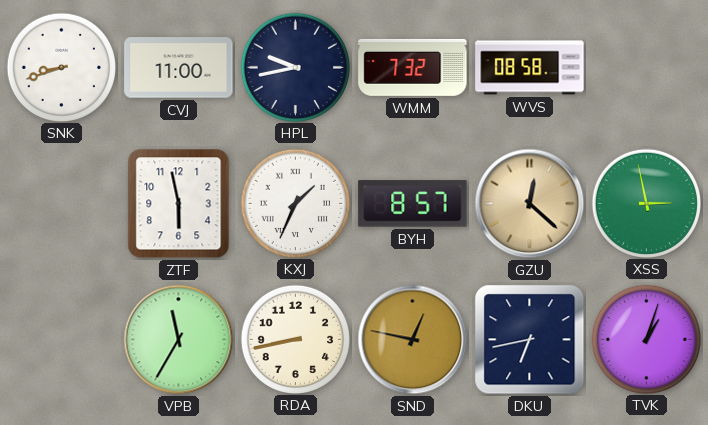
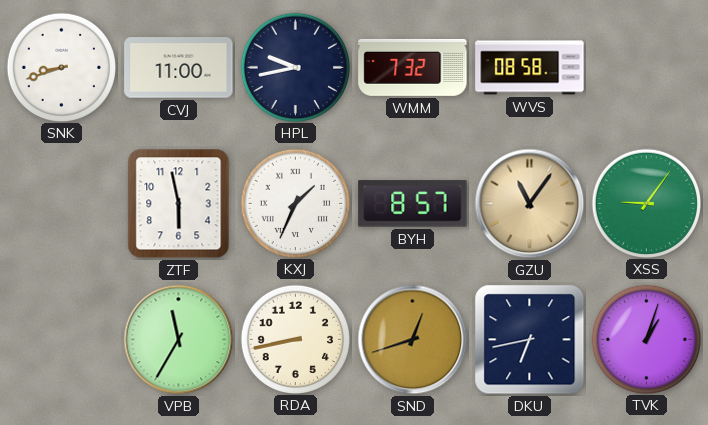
GZU: 12:22 -> 11:06 (530, 204)
XSS: 2:58 -> 9:06 (646, 203)
SND: 12:47 -> 12:42 (413, 340)
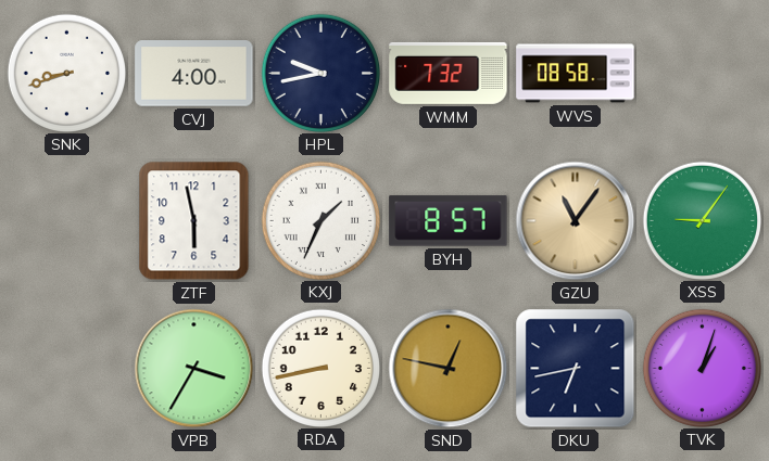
CVJ: 11:00 -> 4:00 (194, 74)
VPB: 11:35 -> 3:35 (194, 369)
SND: 12:42 -> 12:47 (449, 369)
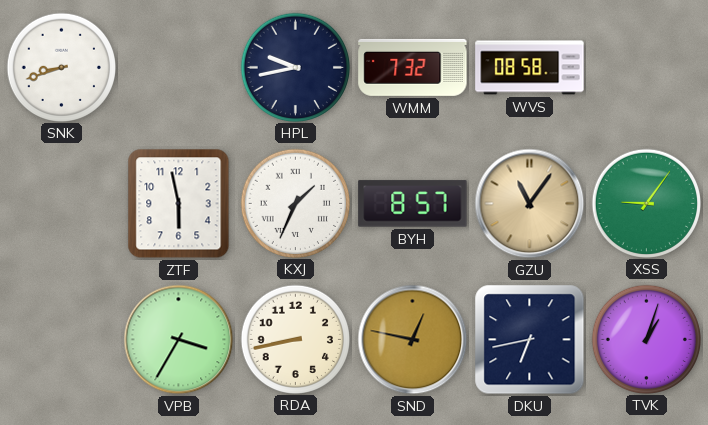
CVJ: 4:00 -> none (194, 74)
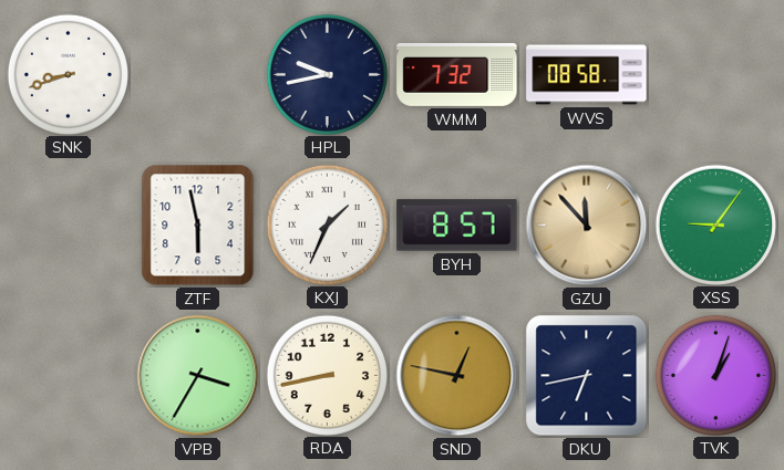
GZU: 11:06 -> 11:53 (587, 226)
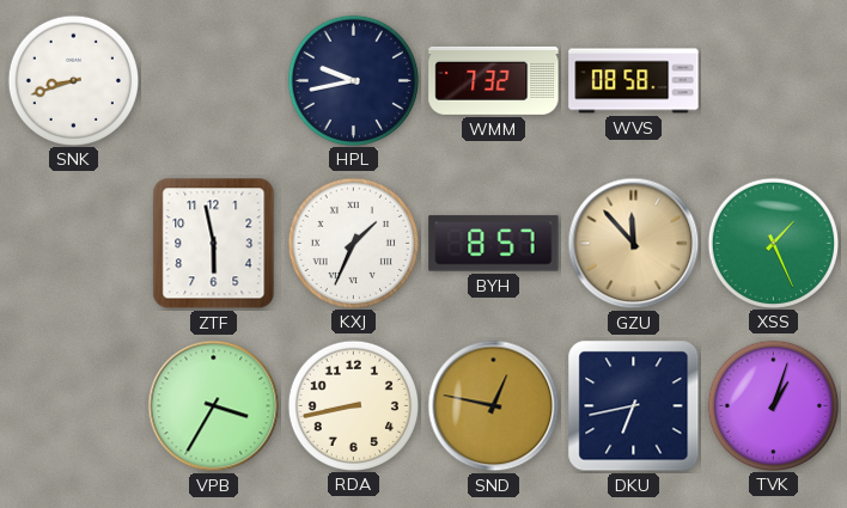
XSS: 9:06 -> 1:26 (773, 243)
